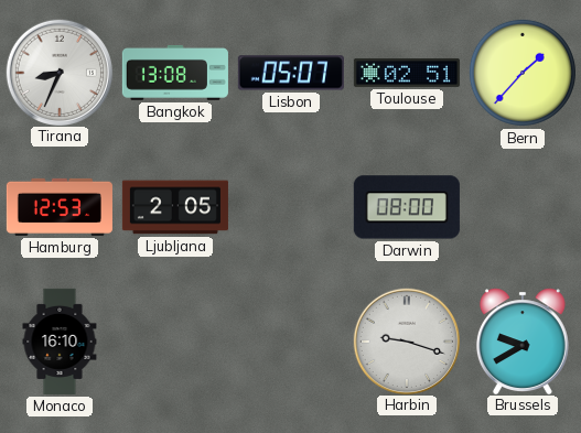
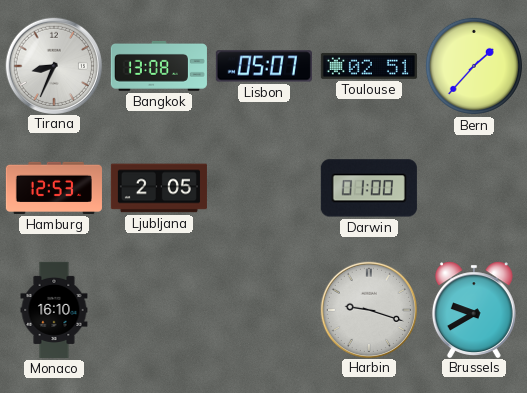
Darwin: 08:00 -> 01:00 (369, 188)
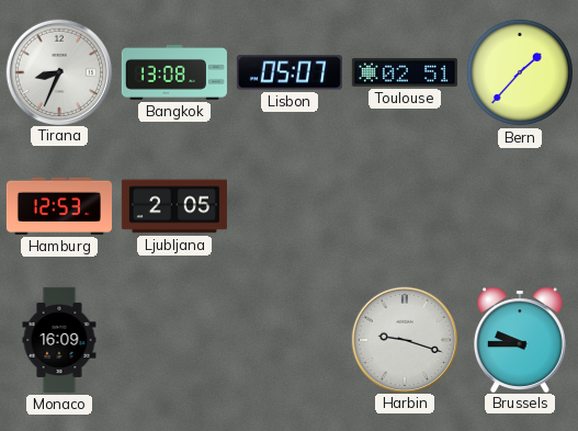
Darwin: 01:00 -> none (369, 188)
Monaco: 16:10 -> 16:09 (59, 340)
Brussels: 9:40 -> 9:45 (520, 339)
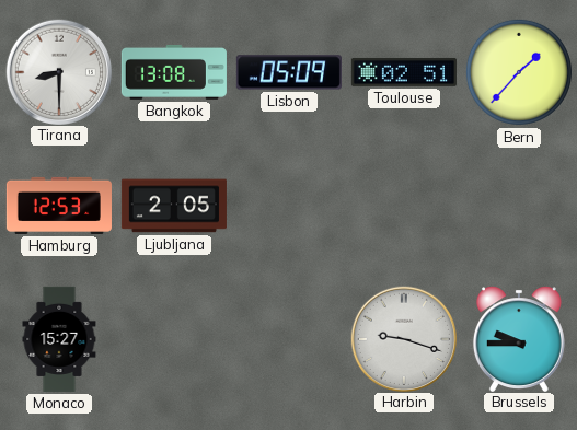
Tirana: 8:34 -> 8:30 (58, 71)
Lisbon: 05:07 -> 05:09 (289, 72)
Monaco: 16:09 -> 15:27 (59, 339)
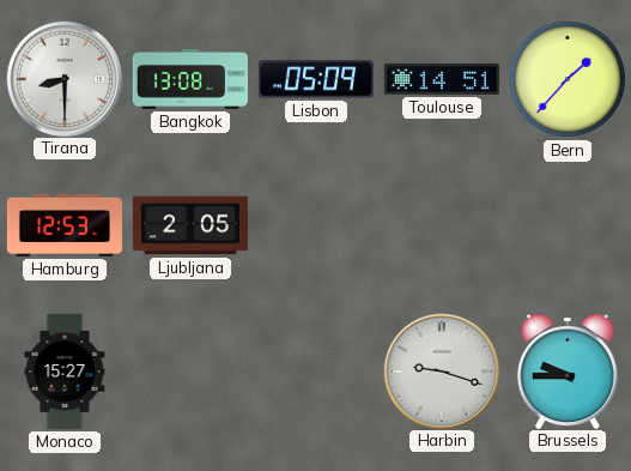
Toulouse: 02:51 -> 14:51 (442, 79)
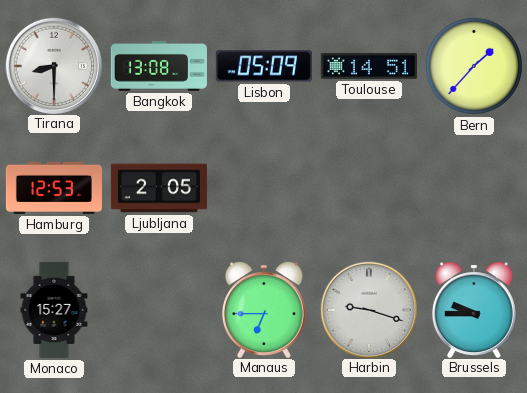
Manaus: none -> 6:45 (264, 309)
